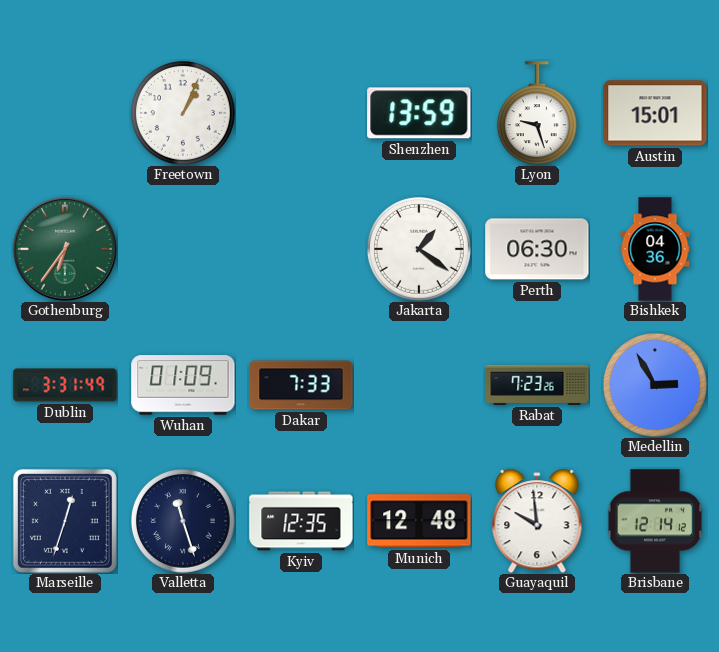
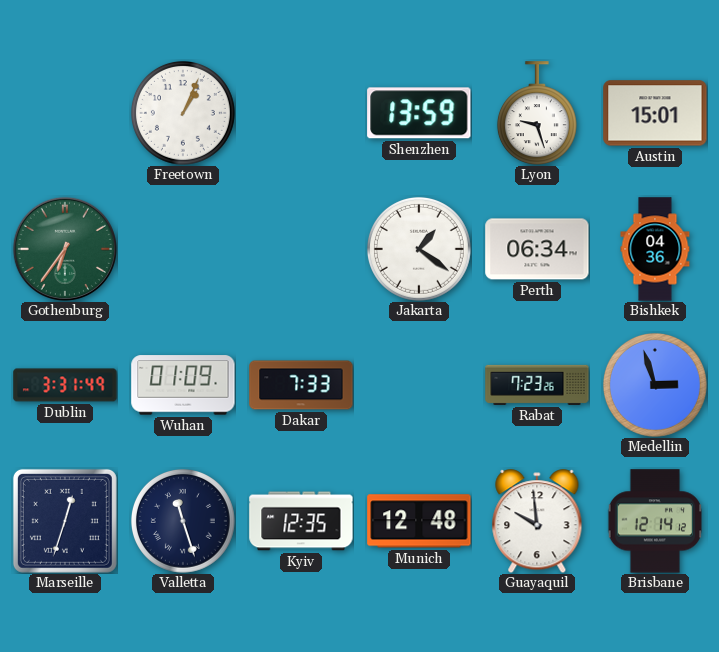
Perth: 06:30 -> 06:34 (537, 249)
Medellin: 2:55 -> 2:57 (655, 385)
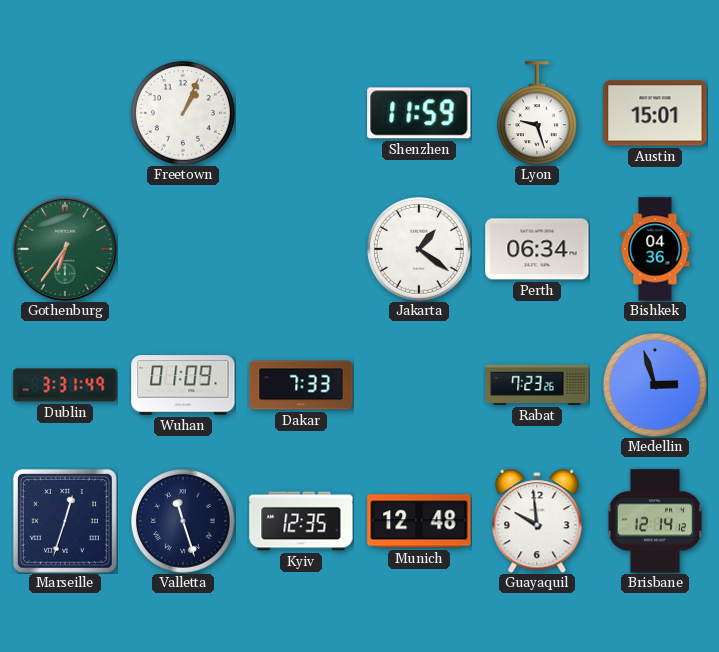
Shenzhen: 13:59 -> 11:59 (419, 113)
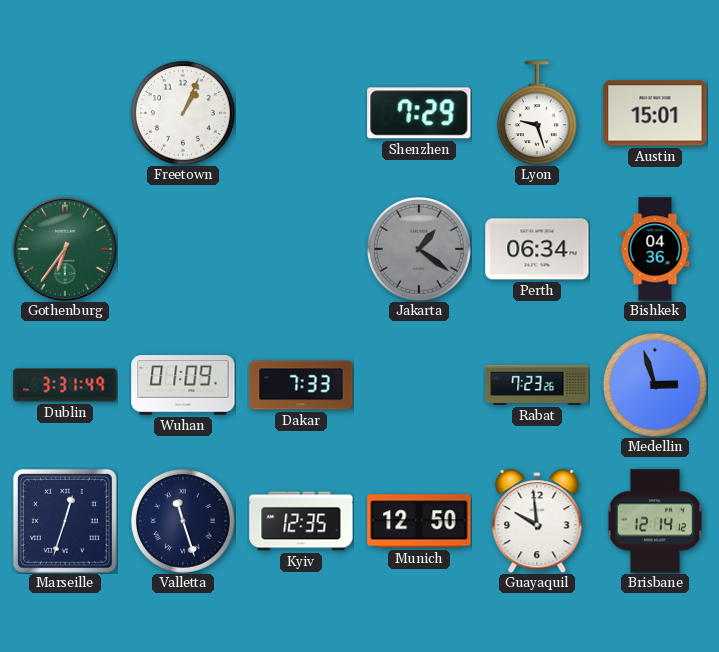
Shenzhen: 11:59 -> 7:29 (419, 113)
Jakarta dial: white -> grey (419, 249)
Munich: 12:48 -> 12:50 (419, 521)
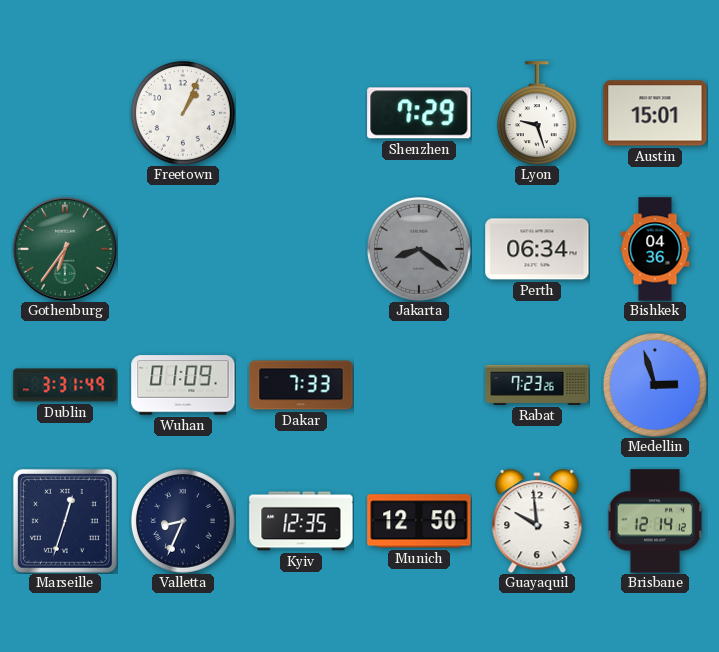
Jakarta: 1:21 -> 8:21 (419, 249)
Valletta: 11:27 -> 8:34 (183, 521)
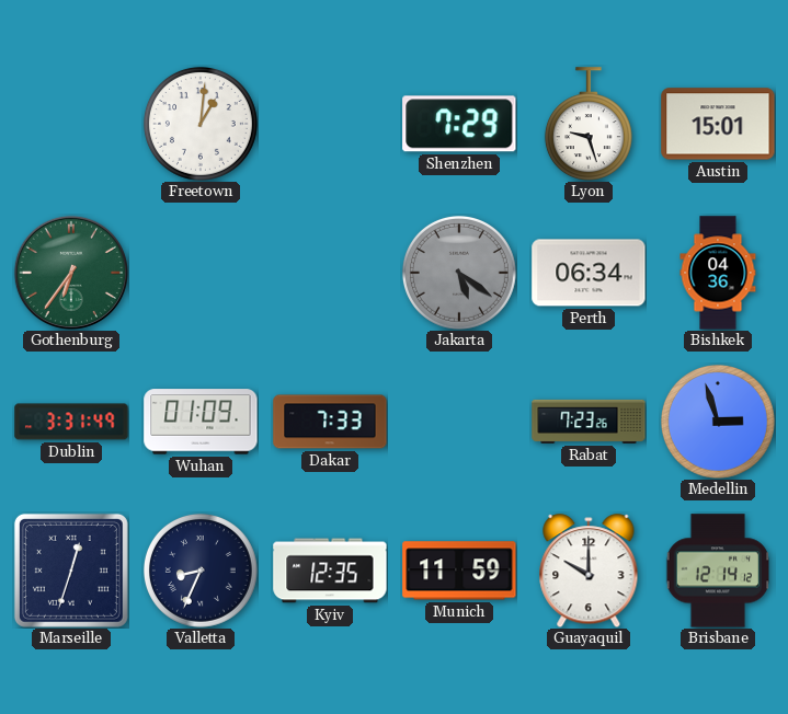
Freetown: 1:04 -> 1:01 (201, 124)
Jakarta: 8:21 -> 5:21 (459, 273)
Munich: 12:50 -> 11:59 (459, 571)
Guayaquil: 9:59 -> 10:00 (589, 571)
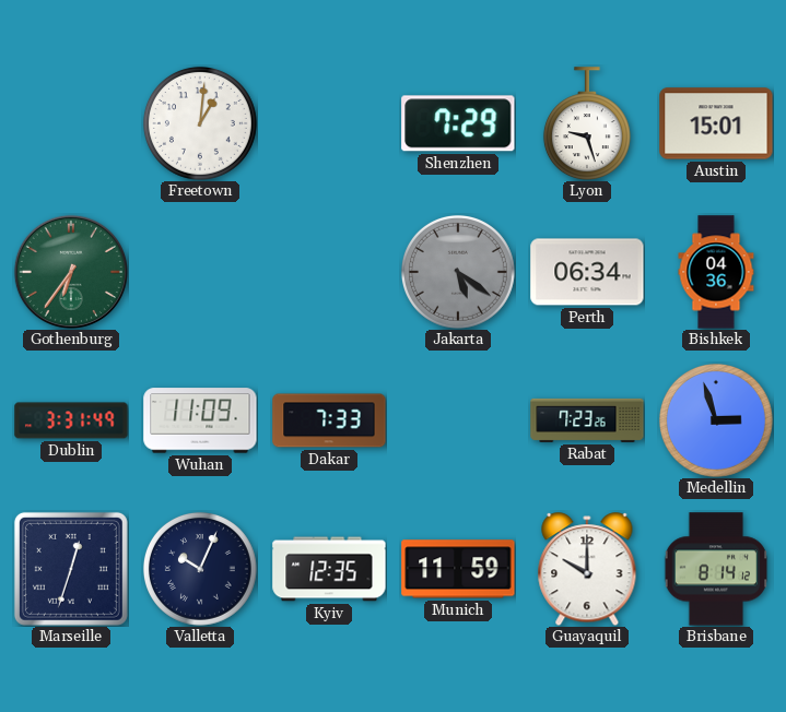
Wuhan: 01:09 -> 11:09 (200, 420)
Valletta: 8:34 -> 10:04 (200, 569)
Brisbane: 12:14 -> 8:14 (715, 569)
